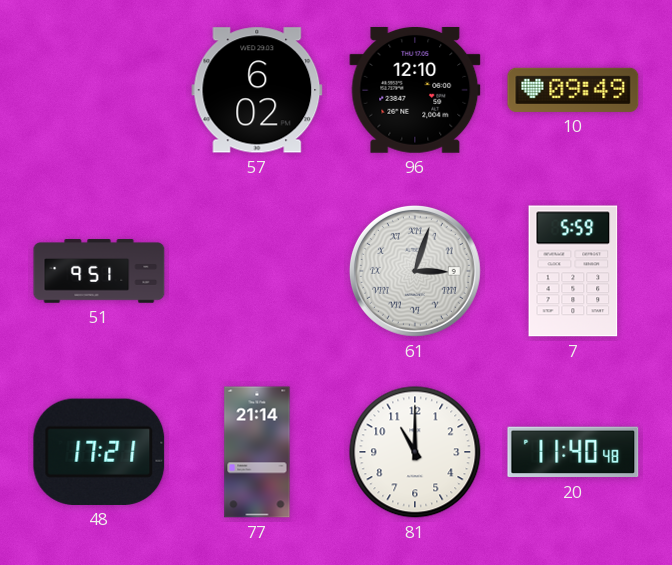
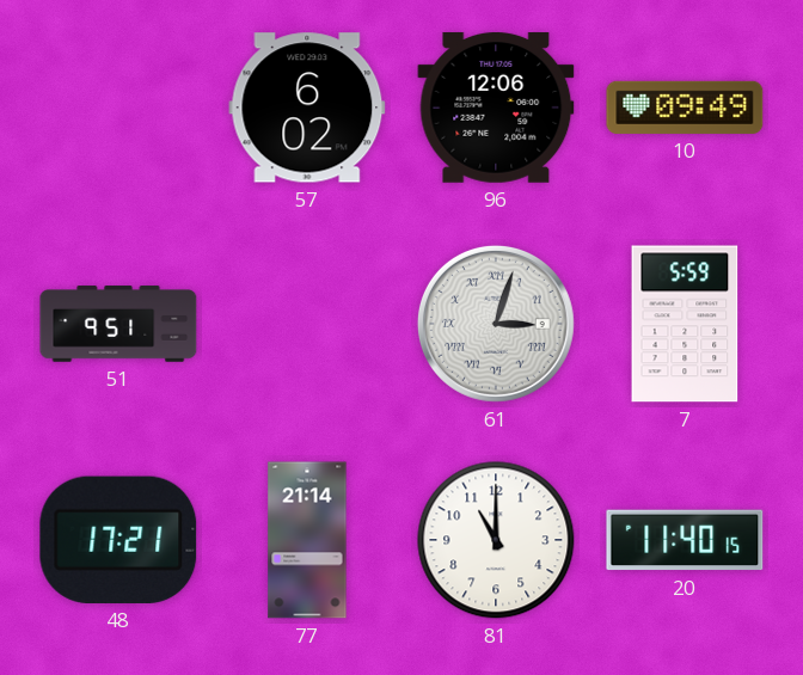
96: 12:10 -> 12:06 (496, 108)
20: 11:40:48 -> 11:40:15 (685, 540)
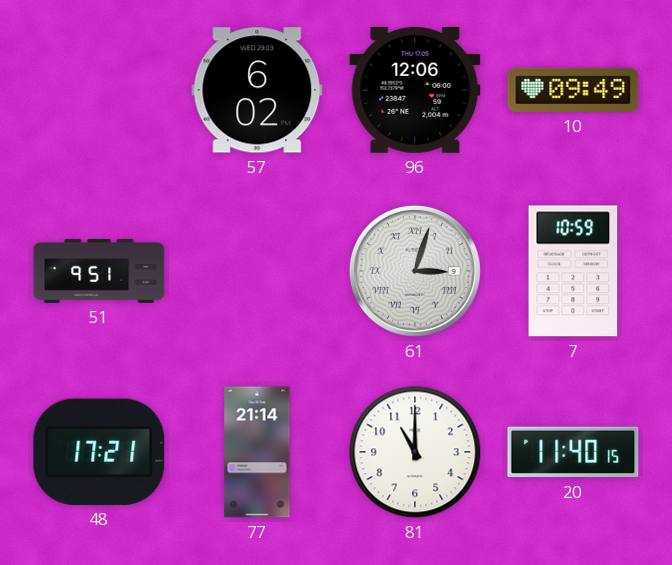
7: 5:59 -> 10:59 (573, 271)
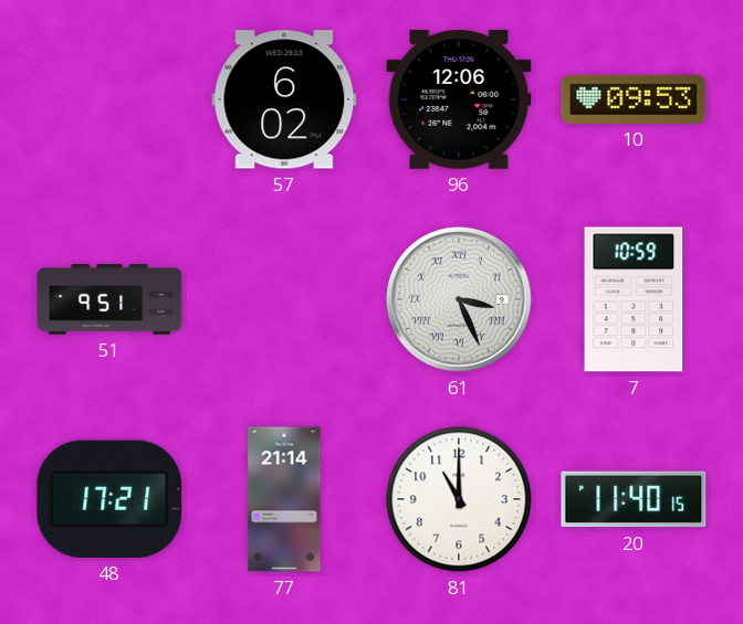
10: 09:49 -> 09:53 (634, 99)
61: 3:03 -> 3:26 (459, 299)
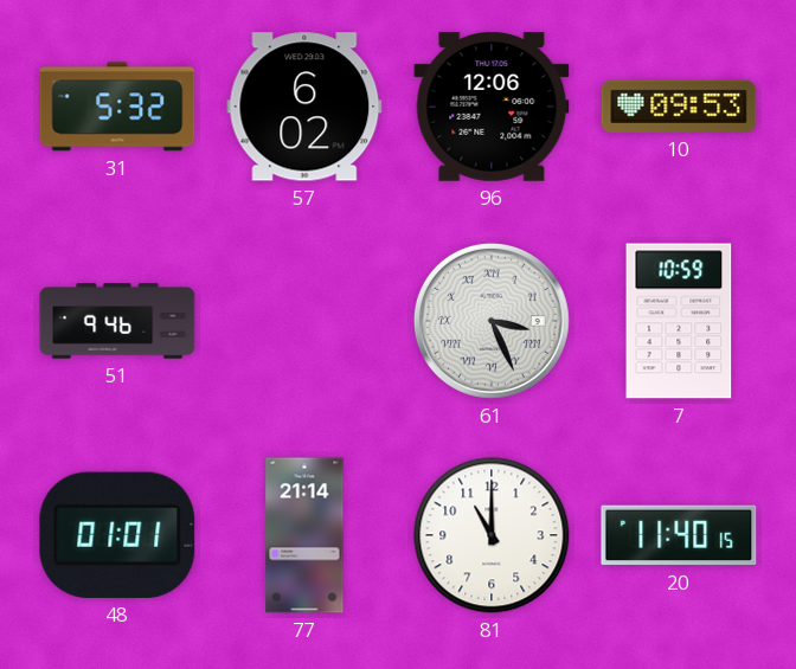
31: none -> 5:32 (117, 107)
51: 9:51 -> 9:46 (117, 321)
48: 17:21 -> 01:01 (117, 535)
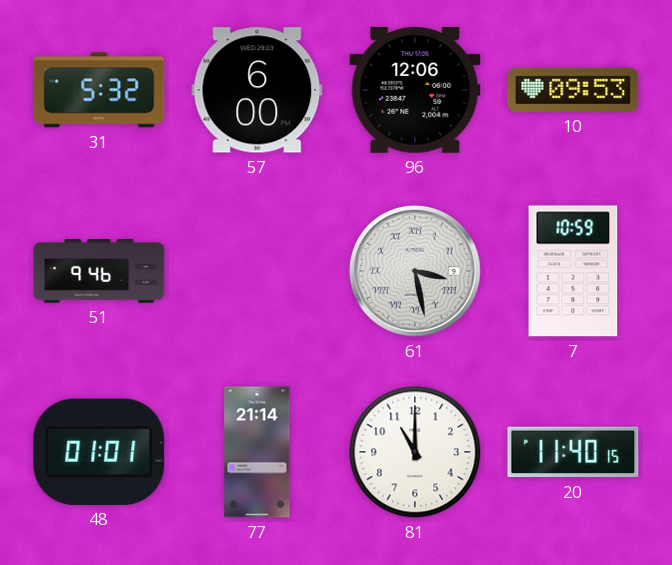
57: 6:02 -> 6:00 (257, 90)
61: 3:26 -> 3:28 (415, 271)
